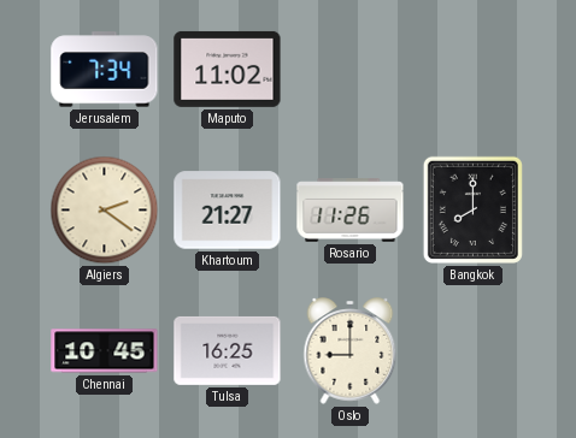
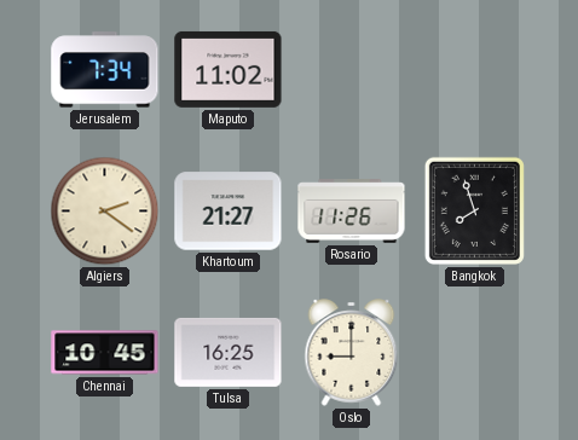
Bangkok: 8:00 -> 7:57 (474, 210)
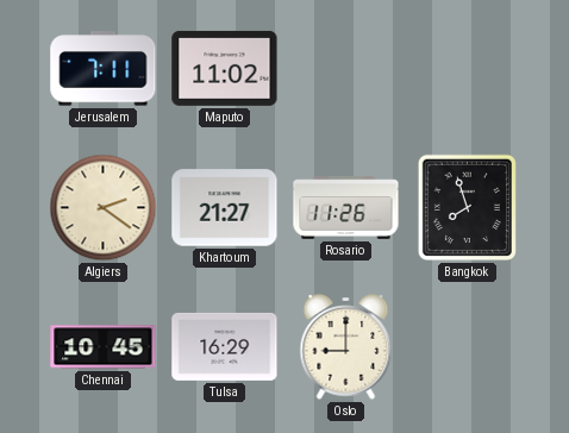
Jerusalem: 7:34 -> 7:11 (104, 69)
Tulsa: 16:25 -> 16:29 (225, 346)
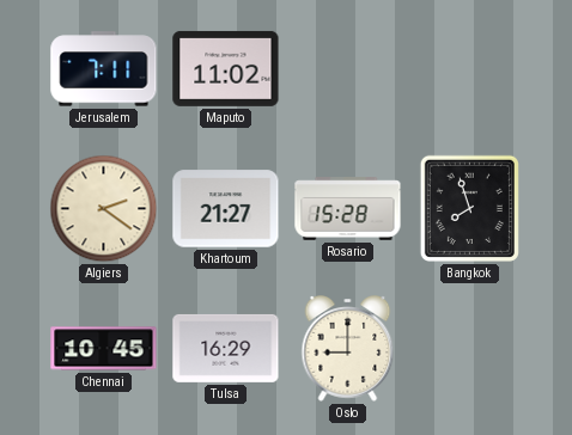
Rosario: 11:26 -> 15:28 (348, 209)
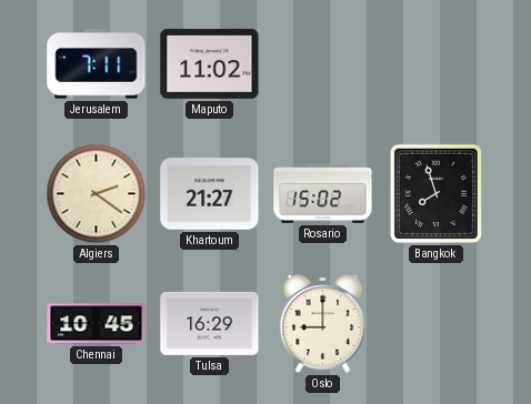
Rosario: 15:28 -> 15:02 (323, 194)
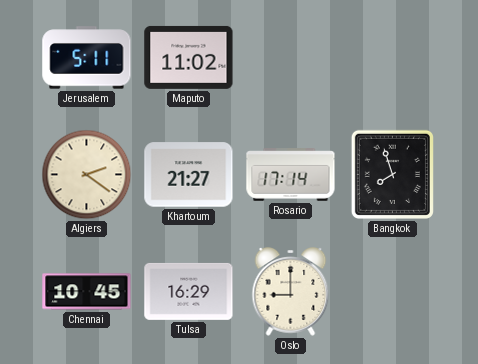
Jerusalem: 7:11 -> 5:11 (87, 58)
Rosario: 15:02 -> 17:14 (291, 175)
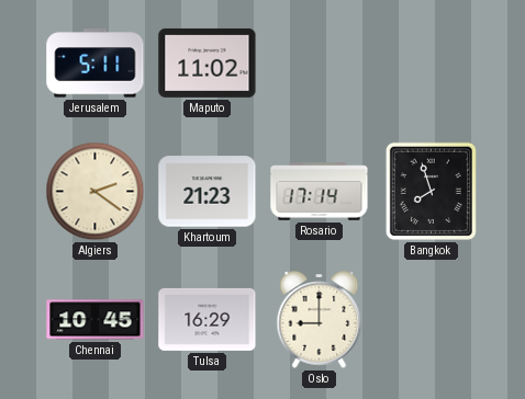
Khartoum: 21:27 -> 21:23 (208, 192)
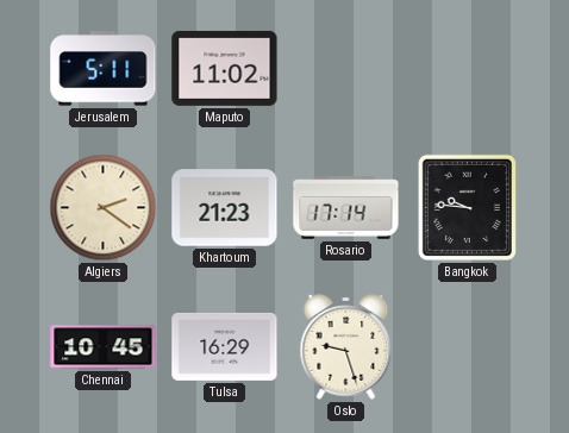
Bangkok: 7:57 -> 9:46 (467, 207)
Oslo: 9:00 -> 9:27 (346, 347)
